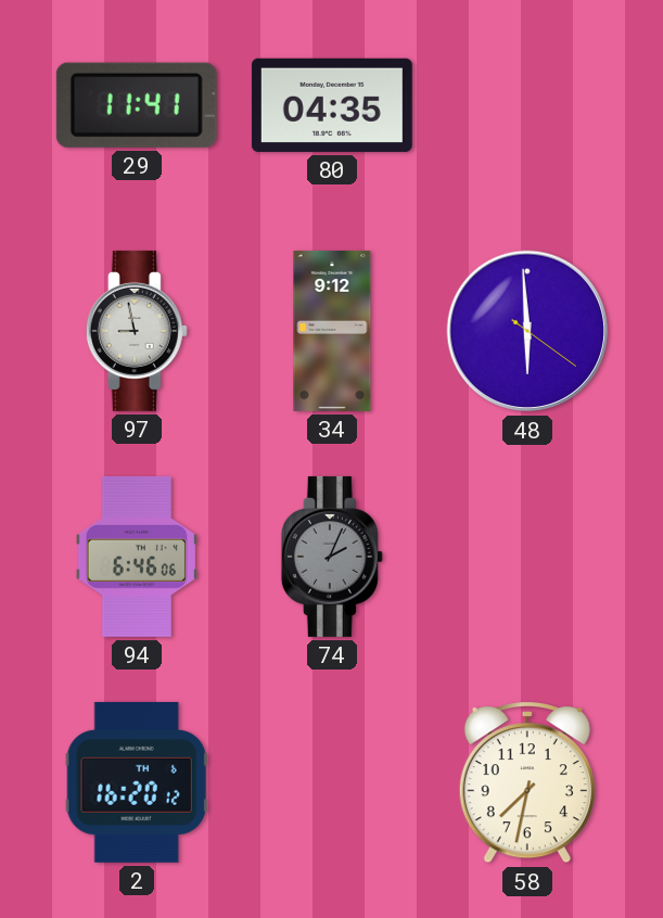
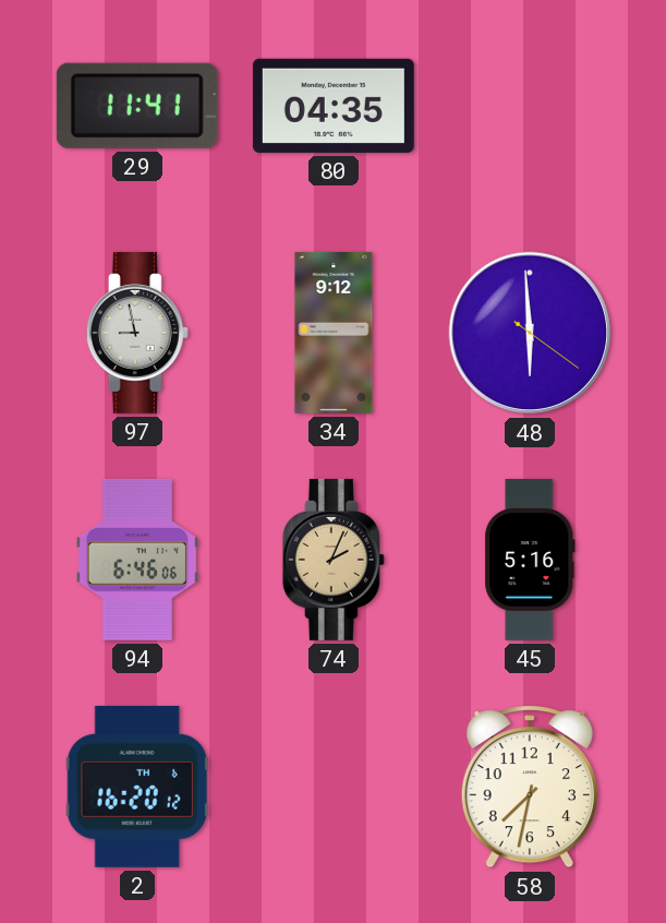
74 dial: grey -> champagne (334, 560)
45: none -> 5:16 (530, 560)
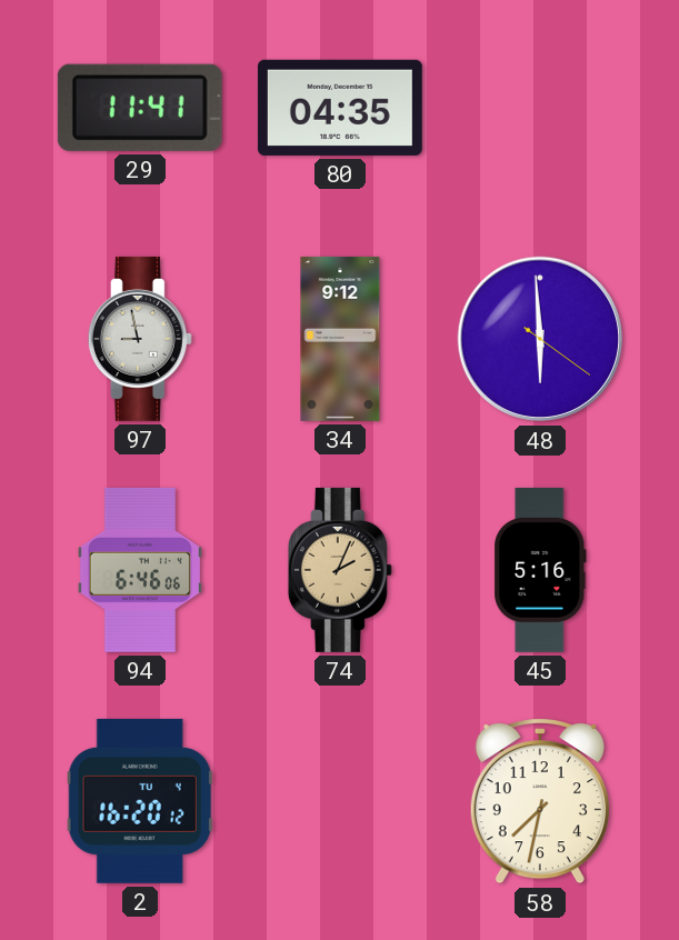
2 date: TH 6 -> TU 4 (140, 801)
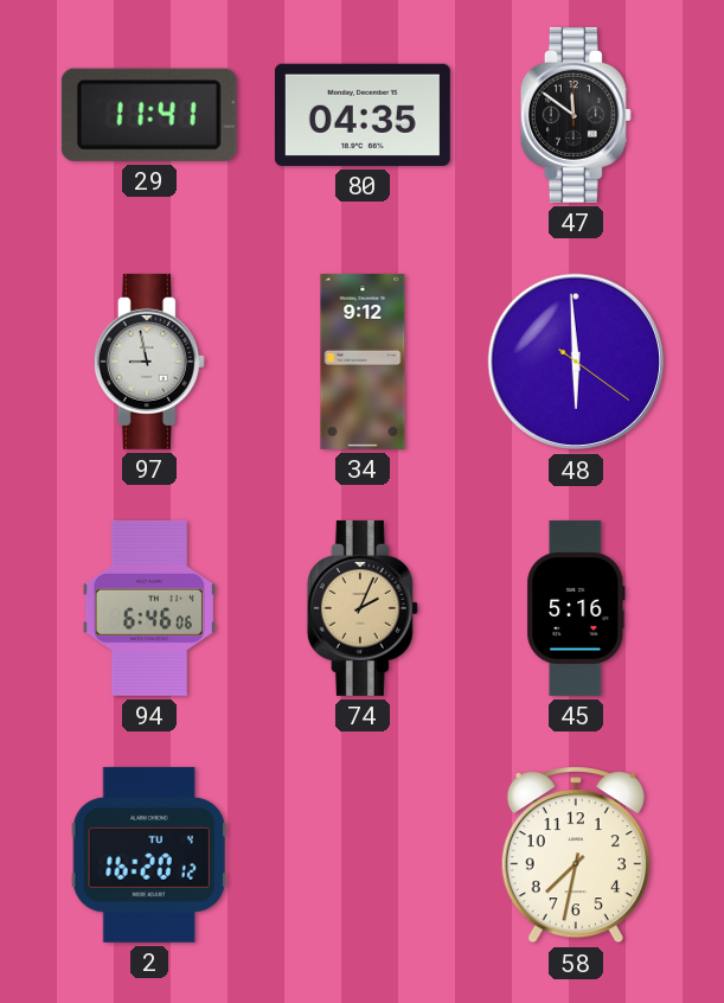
47: none -> 11:51 (576, 115)
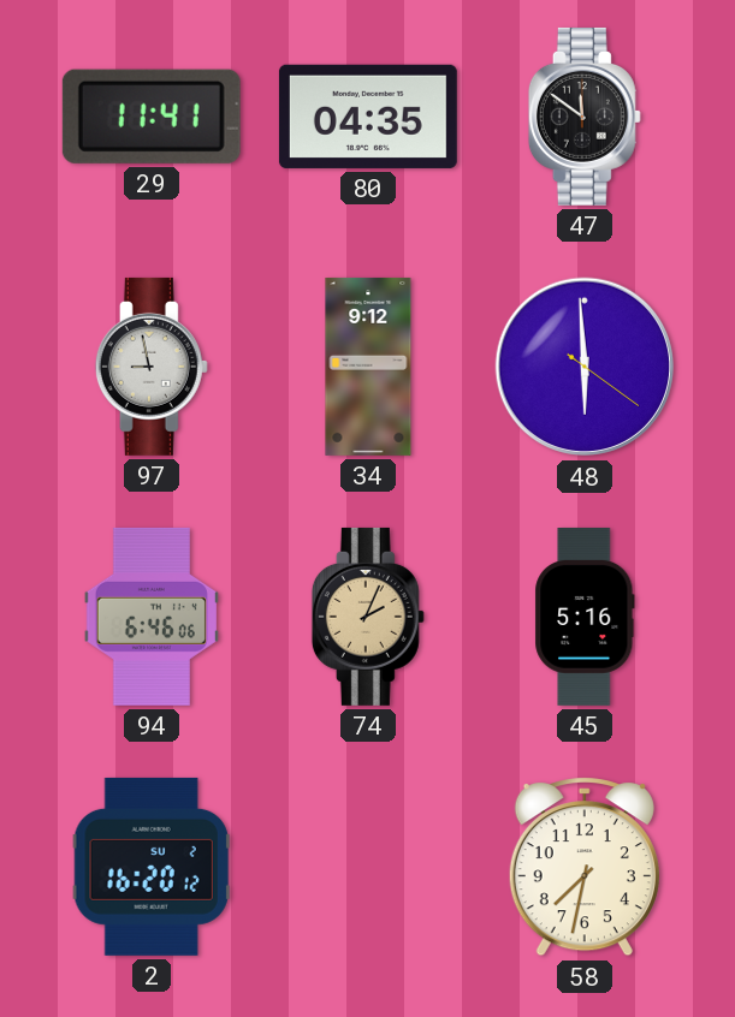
2 date: TU 4 -> SU 2 (152, 867)
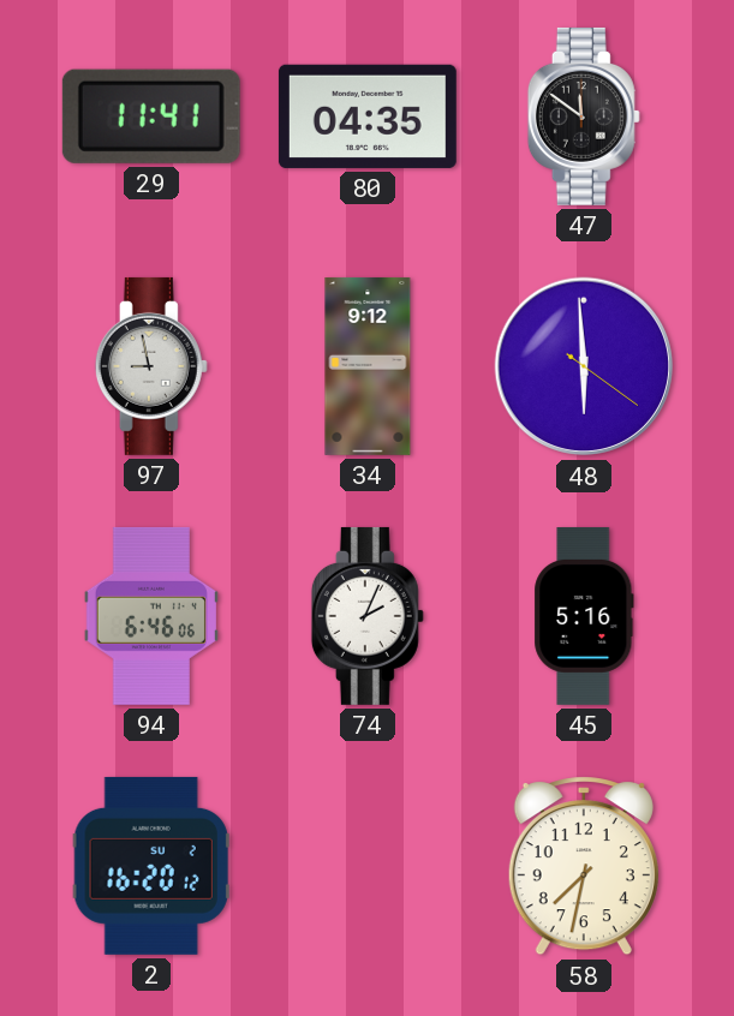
74 dial: champagne -> white (368, 616)
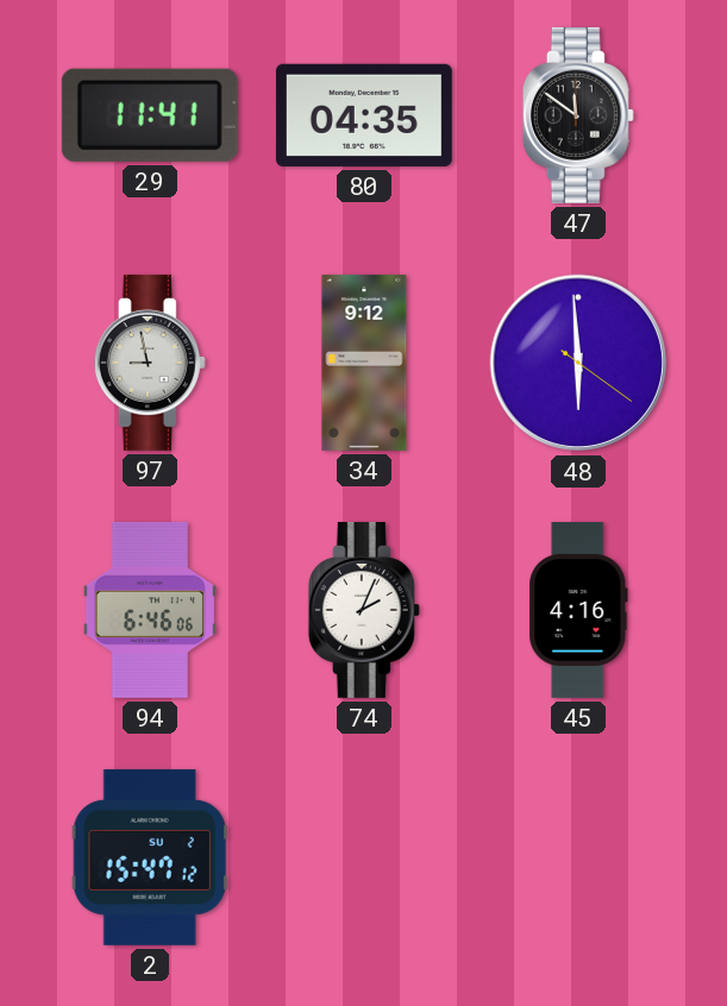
45: 5:16 -> 4:16 (578, 610)
2: 16:20 -> 15:47 (150, 857)
58: 7:32 -> none (584, 866)
